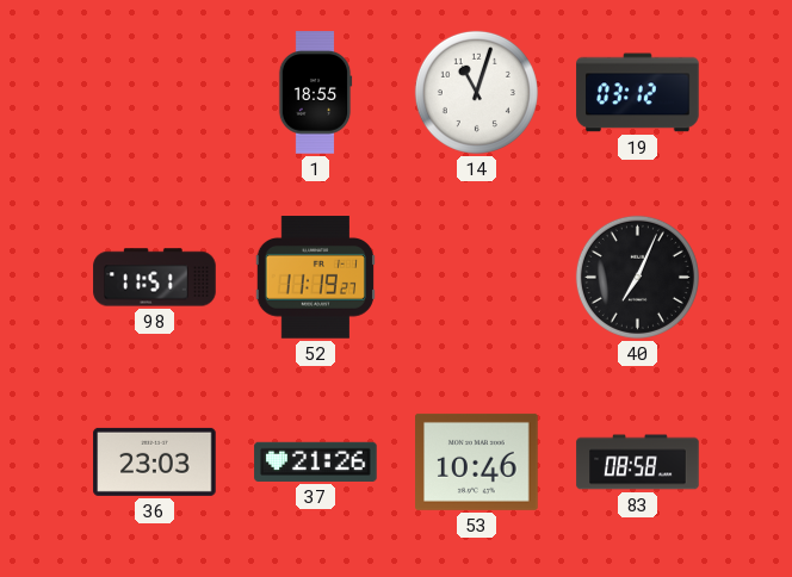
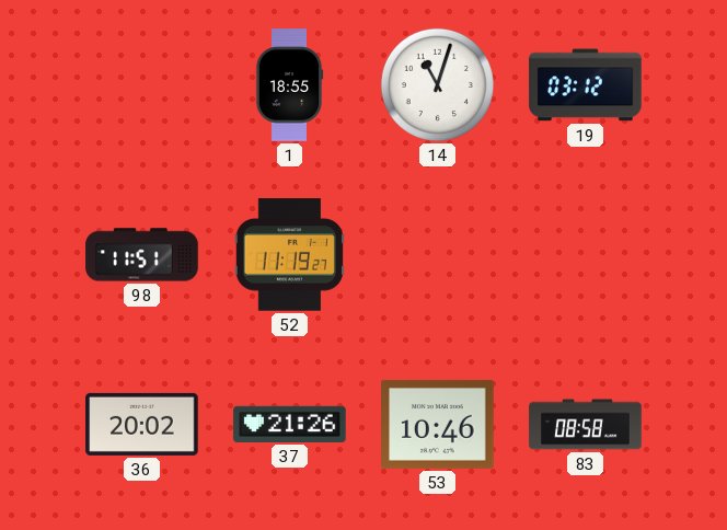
40: 7:04 -> none (637, 277)
36: 23:03 -> 20:02 (142, 424)
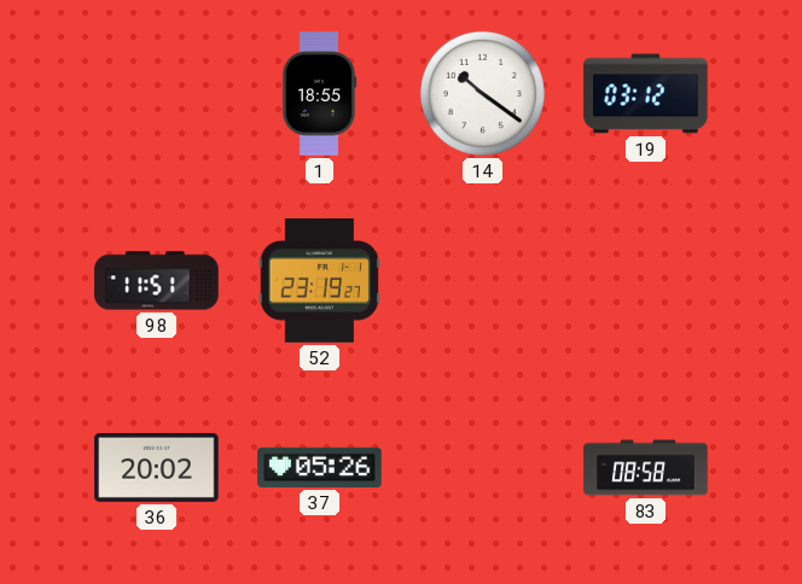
14: 11:03 -> 10:21 (482, 93)
52: 11:19 -> 23:19 (319, 281)
37: 21:26 -> 05:26 (320, 467)
53: 10:46 -> none (438, 424)
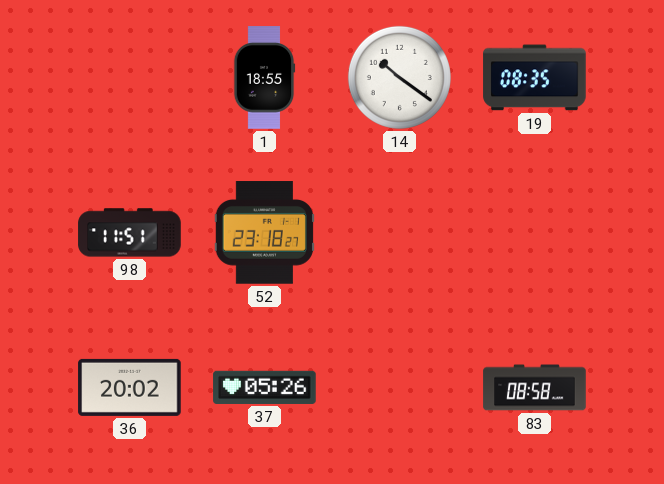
19: 03:12 -> 08:35 (535, 78)
52: 23:19 -> 23:18 (264, 233)
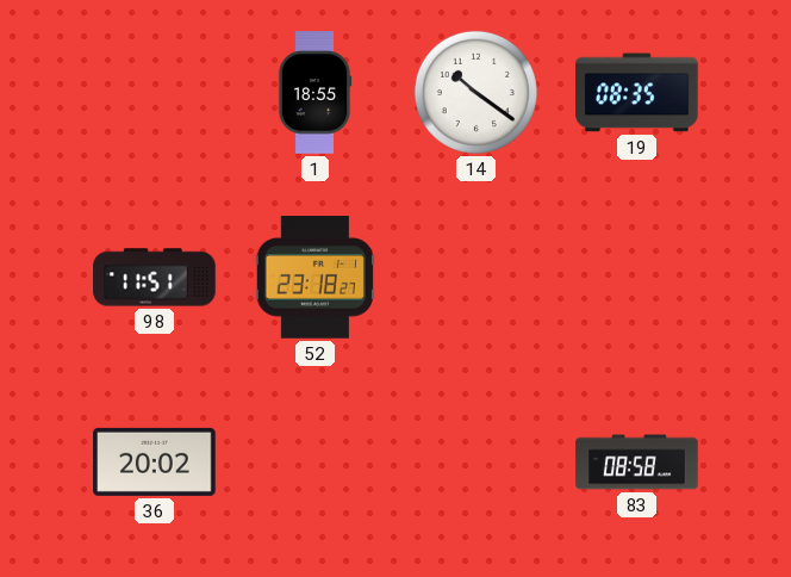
37: 05:26 -> none (265, 387)
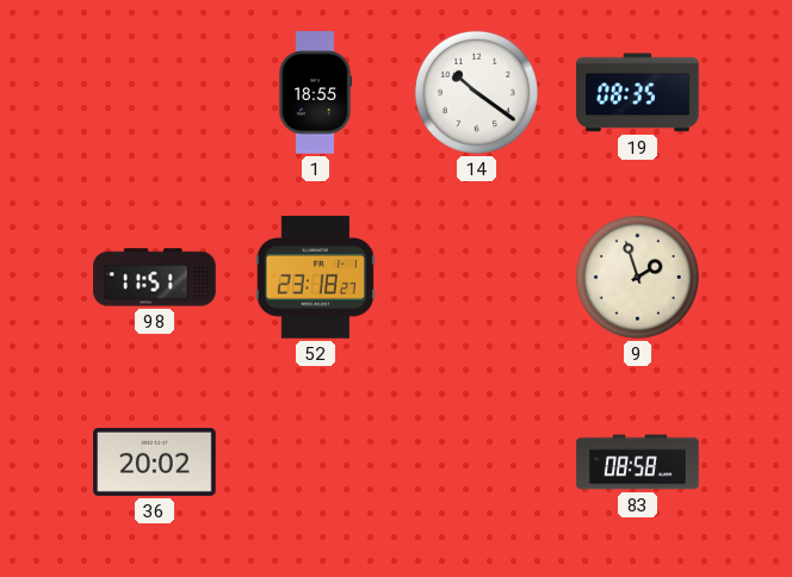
9: none -> 1:57 (637, 277)
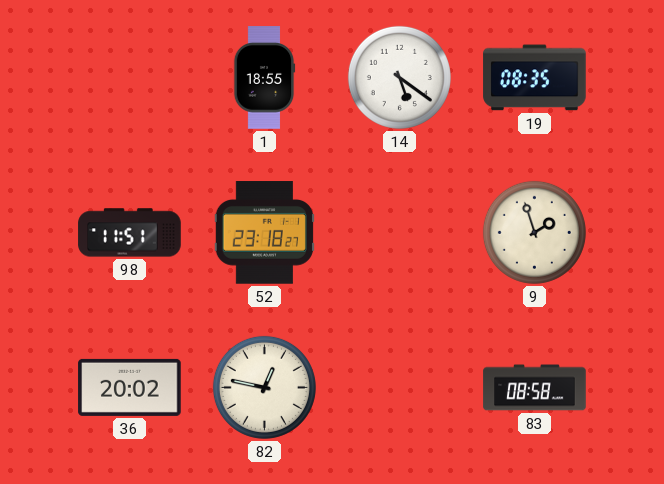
14: 10:21 -> 5:21 (399, 77)
82: none -> 12:47 (264, 387)
